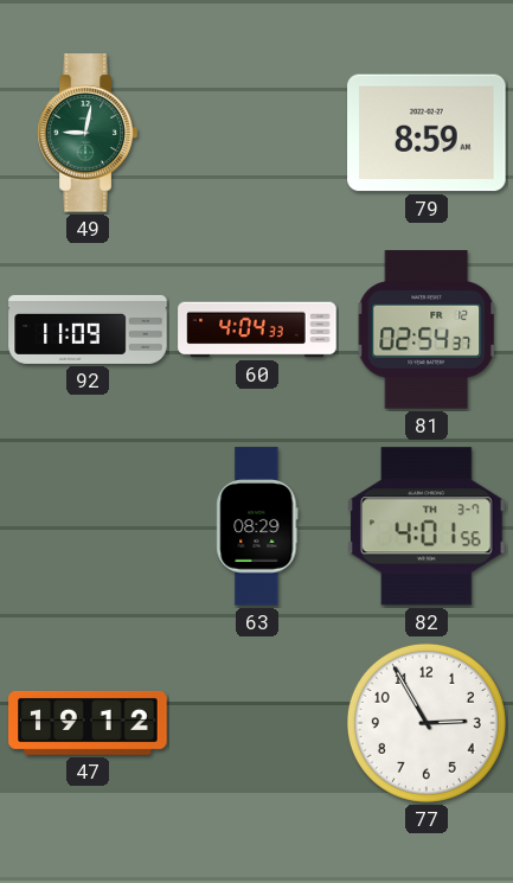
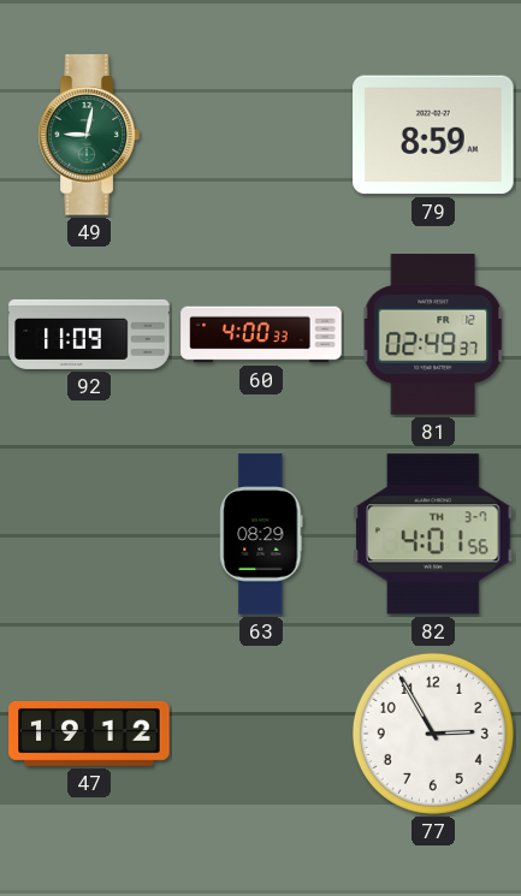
60: 4:04 -> 4:00 (261, 334)
81: 02:54 -> 02:49 (433, 334)
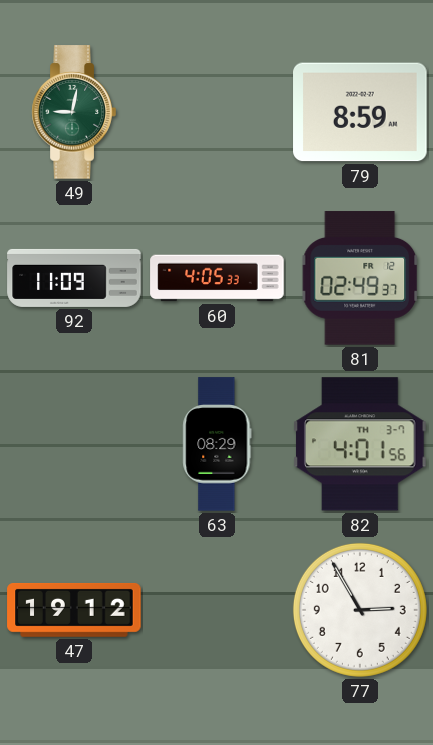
60: 4:00 -> 4:05 (217, 278)
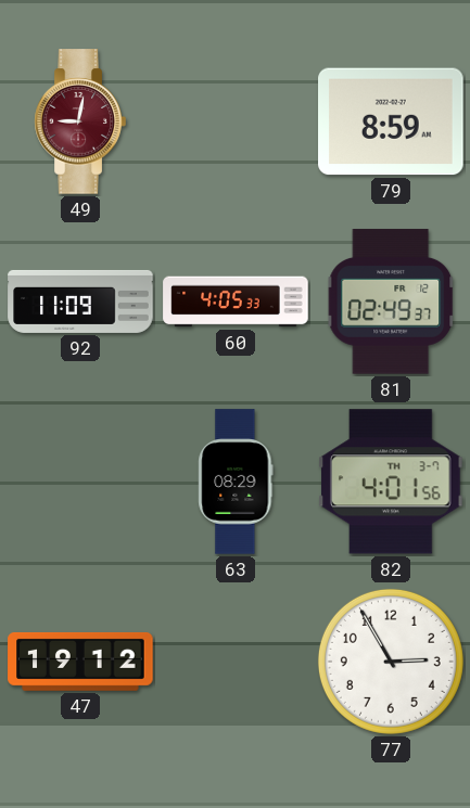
49 dial: green -> burgundy (80, 121)
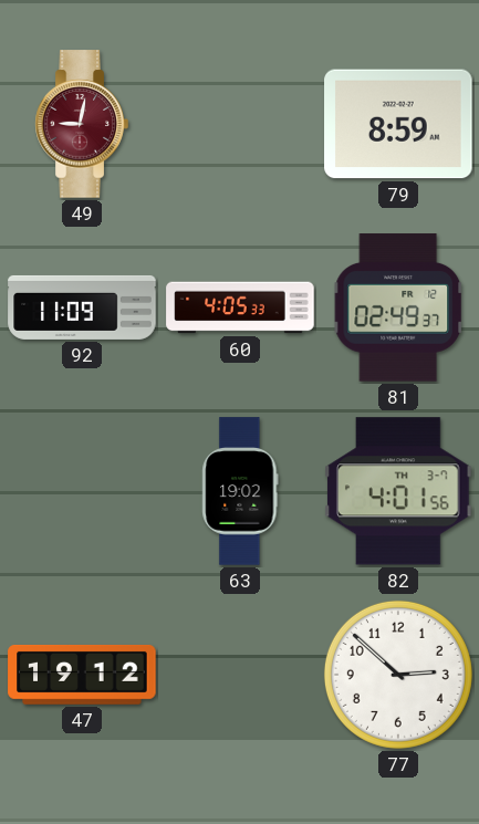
63: 08:29 -> 19:02 (240, 491)
77: 2:55 -> 2:52 (398, 675)
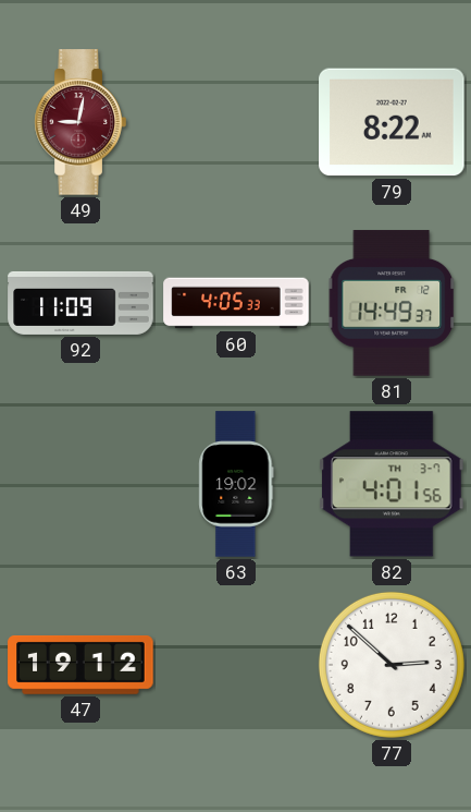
79: 8:59 -> 8:22 (392, 122)
81: 02:49 -> 14:49 (392, 303)
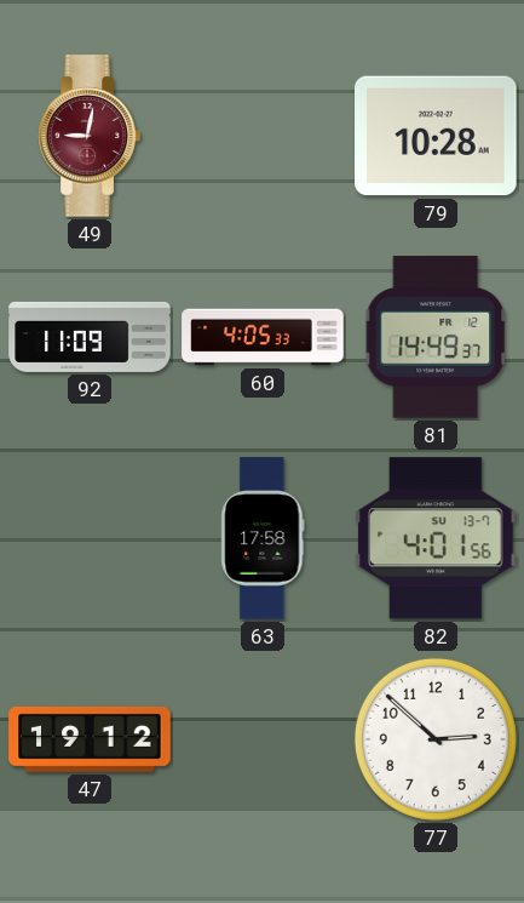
79: 8:22 -> 10:28 (436, 136)
63: 19:02 -> 17:58 (263, 538)
82 date: TH 3-7 -> SU 13-7 (437, 538)
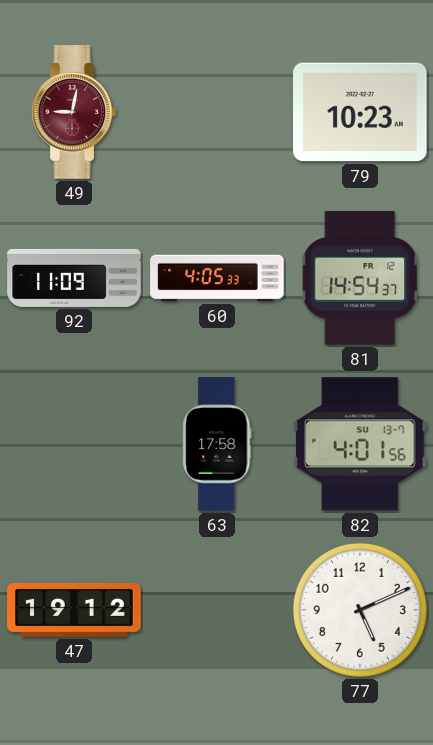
79: 10:28 -> 10:23 (360, 112)
81: 14:49 -> 14:54 (360, 278)
77: 2:52 -> 5:11 (360, 610)
